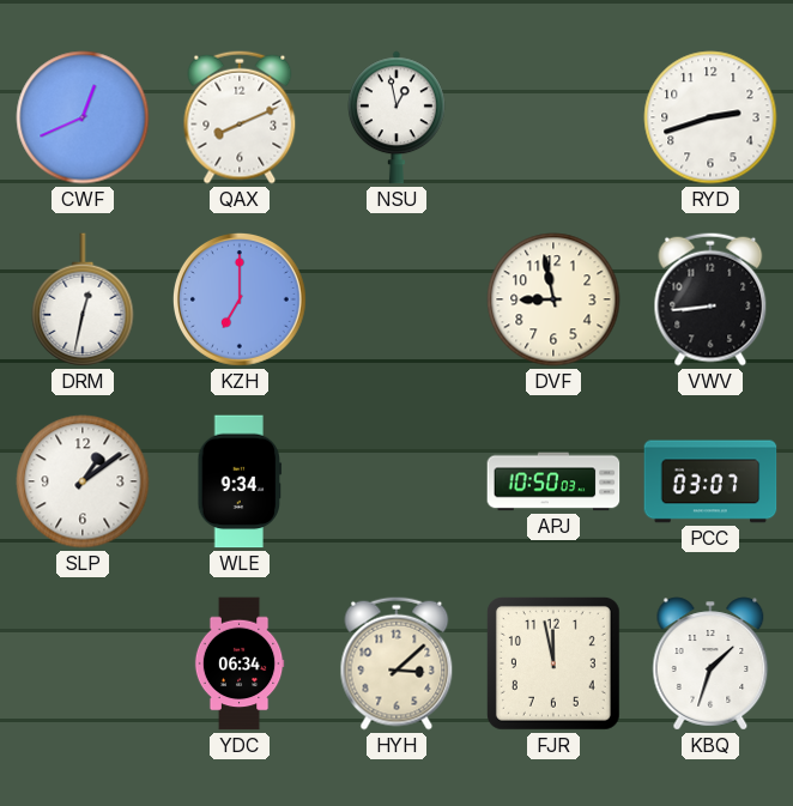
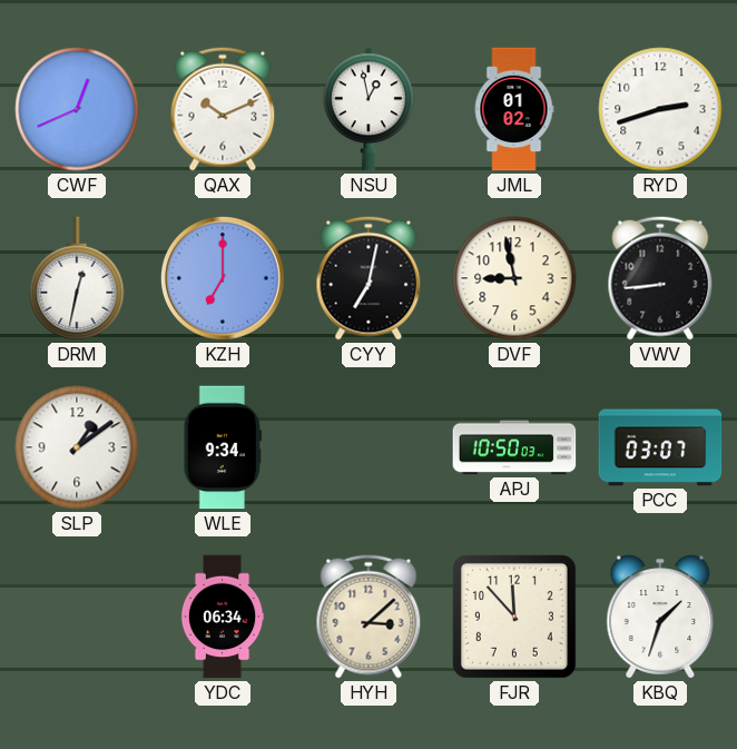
QAX: 8:11 -> 10:11 (223, 109)
JML: none -> 01:02 (514, 109)
CYY: none -> 7:02 (368, 278)
FJR: 11:58 -> 11:53 (514, 617)
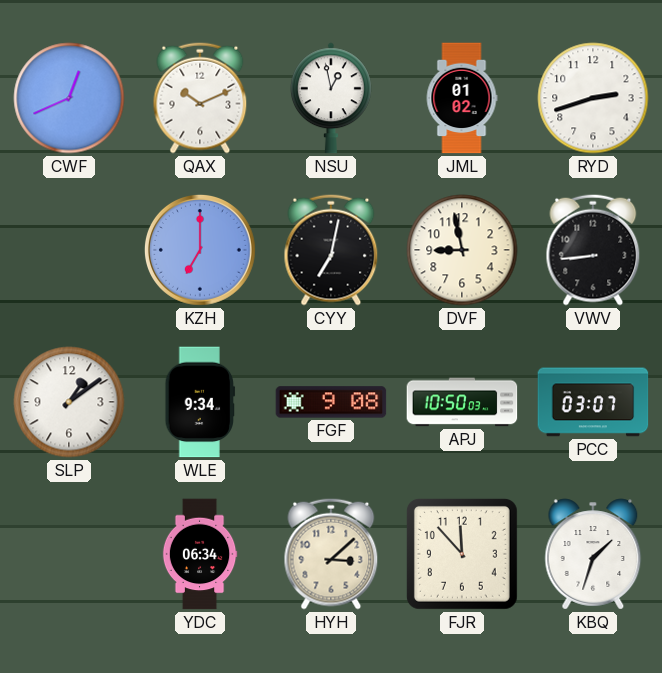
DRM: 12:32 -> none (77, 278)
FGF: none -> 9:08 (331, 402)
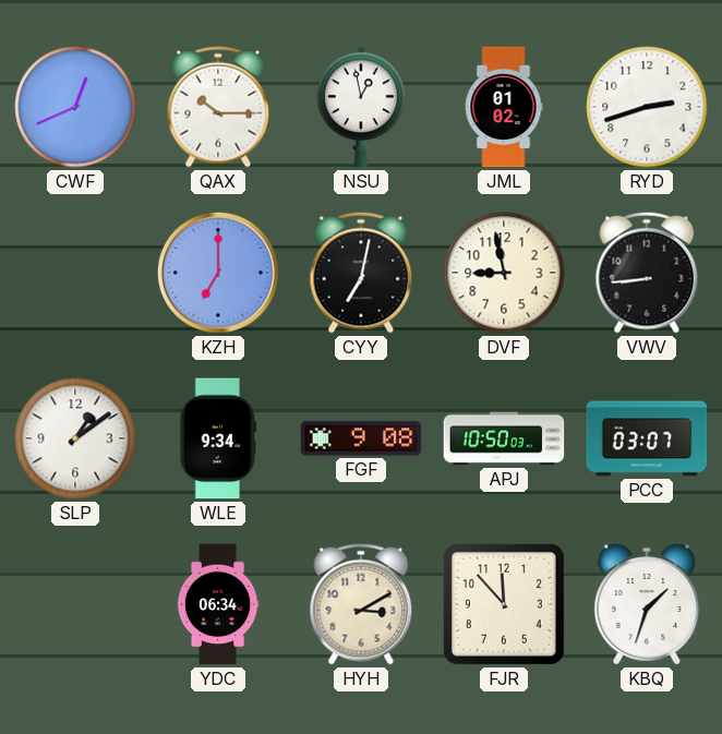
QAX: 10:11 -> 10:15 (218, 107)
HYH: 3:08 -> 3:10 (361, 604)
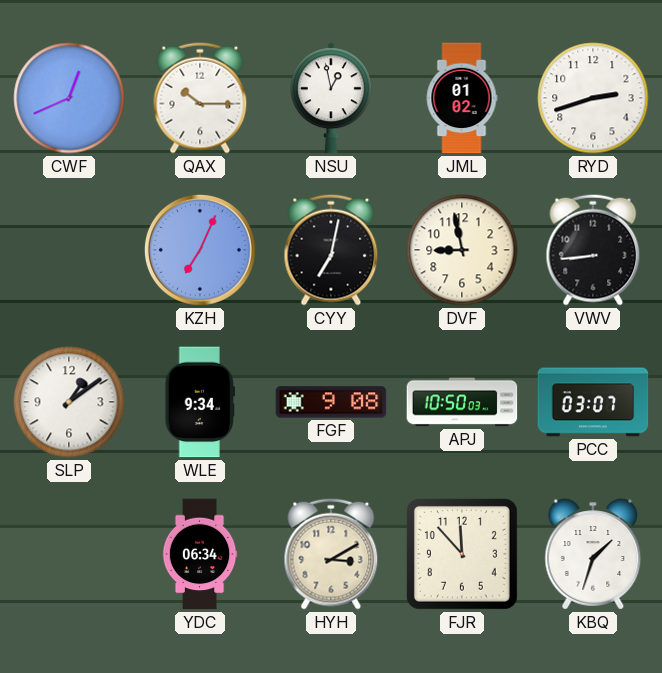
KZH: 7:00 -> 7:04 (200, 250)
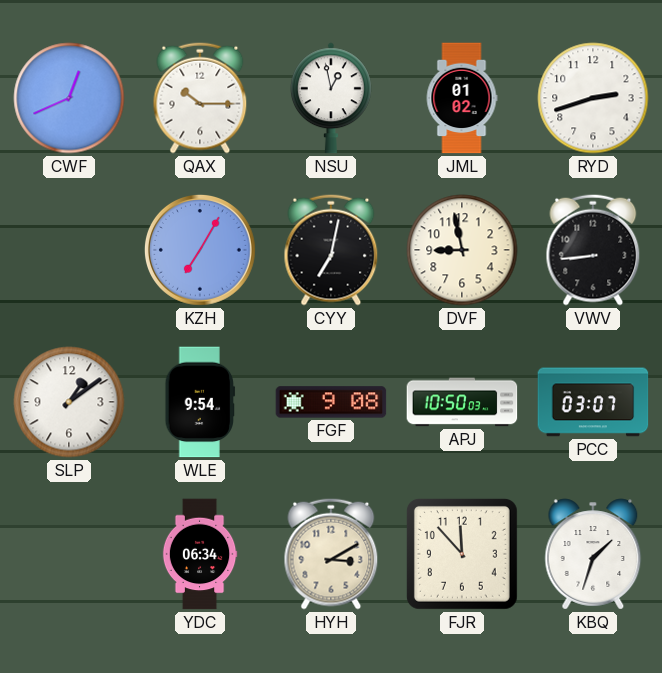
KZH: 7:04 -> 7:05 (200, 250)
WLE: 9:34 -> 9:54 (200, 402)
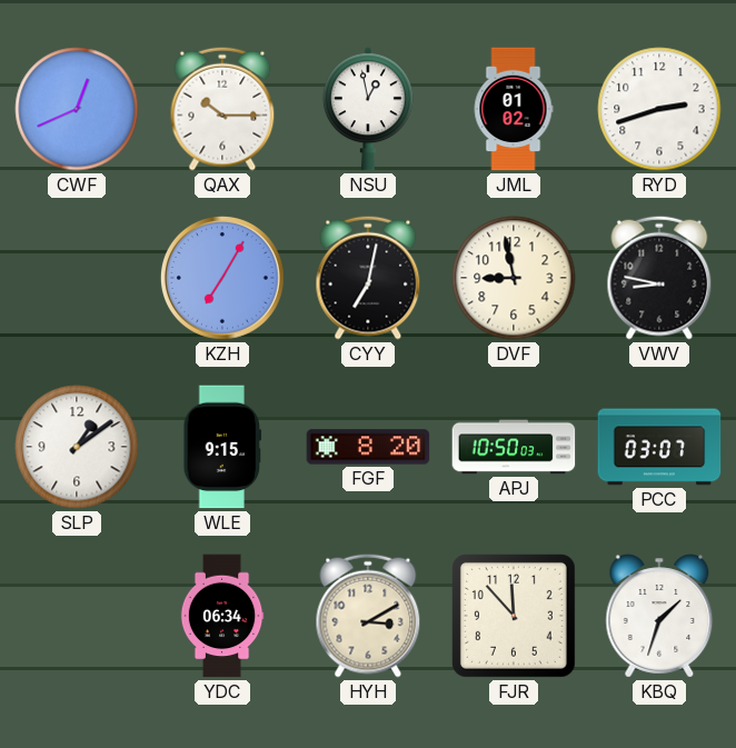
VWV: 8:44 -> 8:47 (659, 278)
WLE: 9:54 -> 9:15 (222, 447)
FGF: 9:08 -> 8:20 (368, 447)
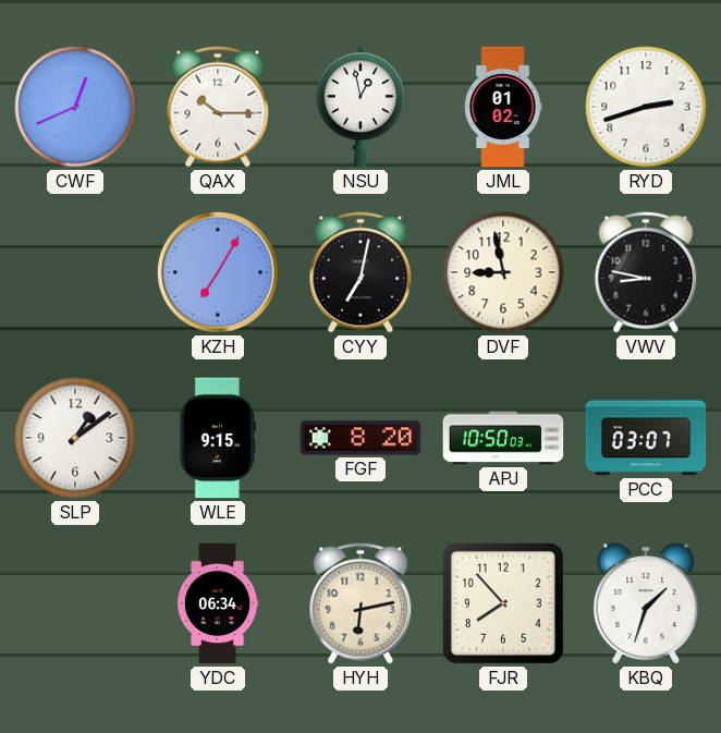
HYH: 3:10 -> 6:13 (361, 603)
FJR: 11:53 -> 7:53 (503, 603)
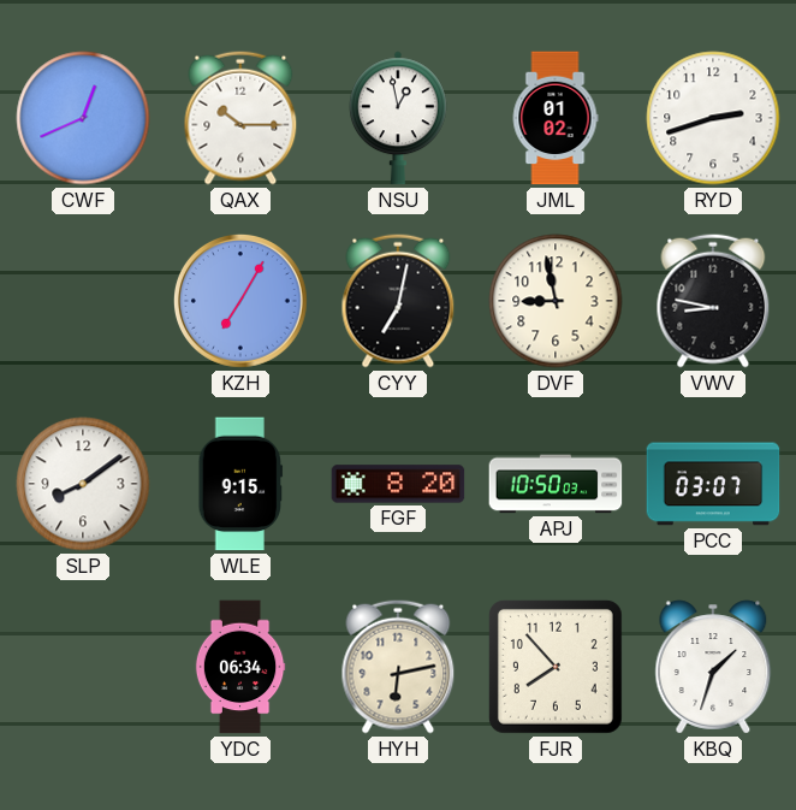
SLP: 1:09 -> 8:09 (83, 484)
